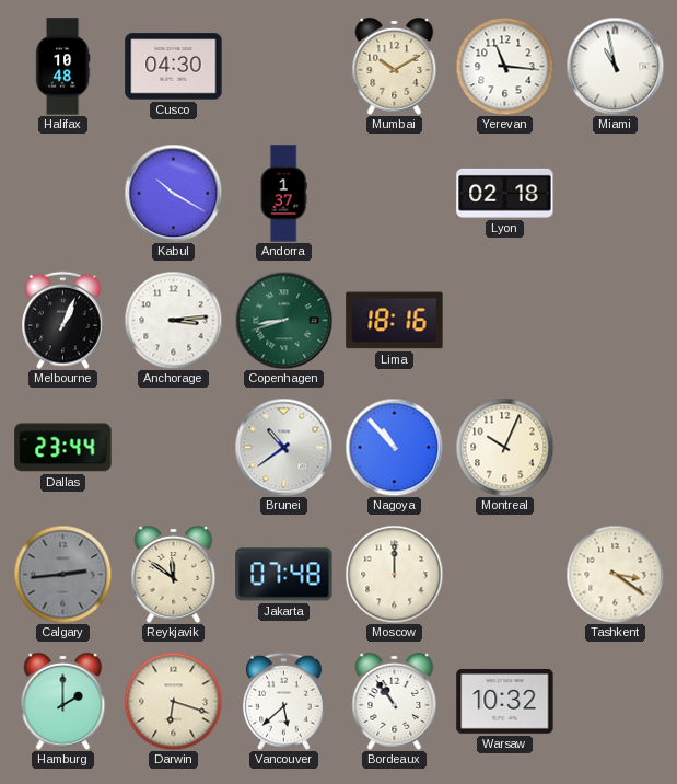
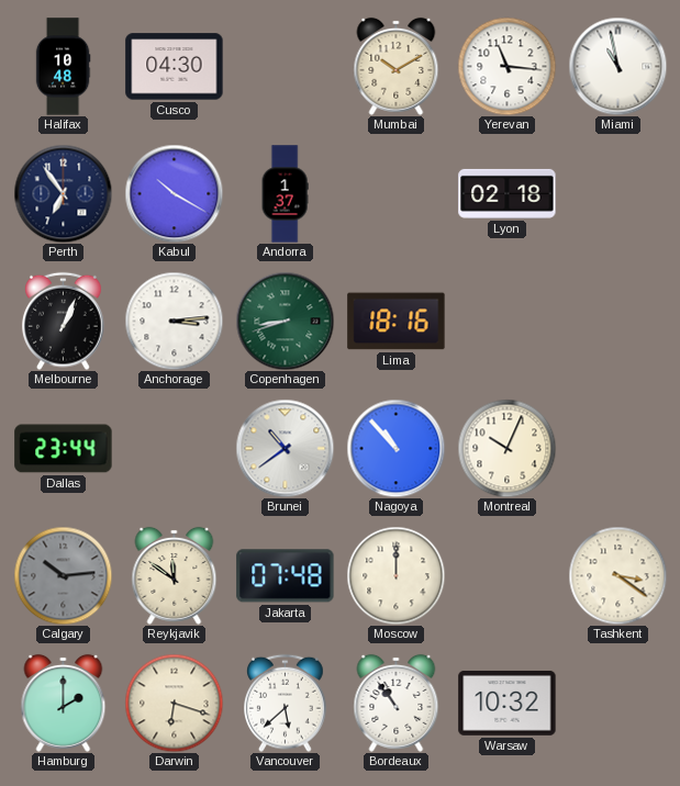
Perth: none -> 6:54 (63, 193)
Calgary: 2:44 -> 10:14 (63, 575)
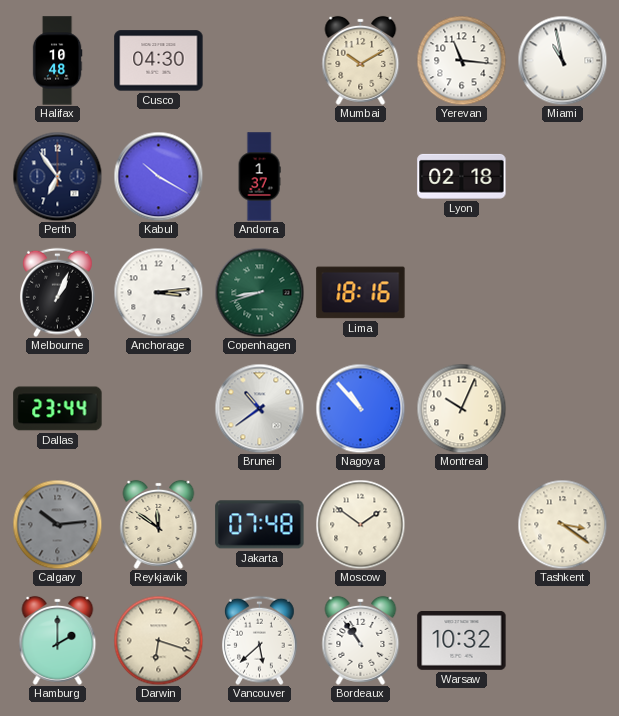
Moscow: 12:00 -> 1:51 (360, 524)
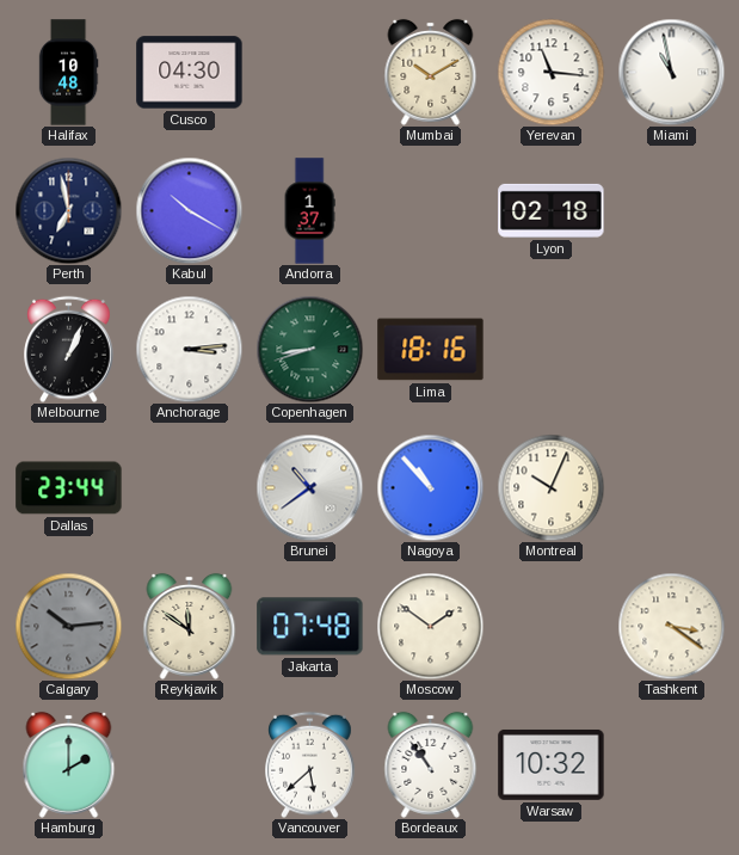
Perth: 6:54 -> 6:58 (68, 210)
Darwin: 6:18 -> none (158, 640)
